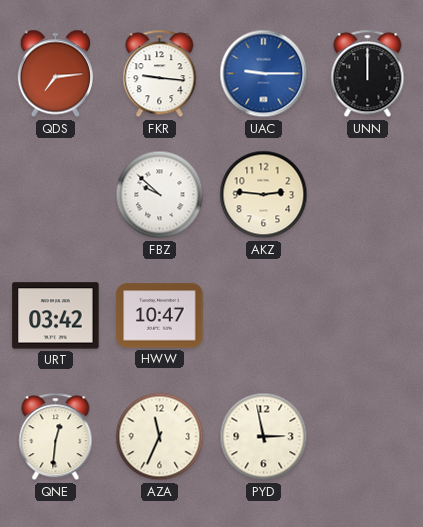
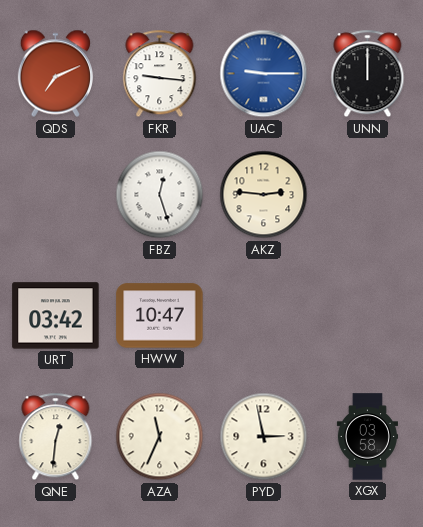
QDS: 7:14 -> 7:11 (55, 74)
FBZ: 9:52 -> 12:27 (160, 195)
XGX: none -> 03:58 (367, 437)
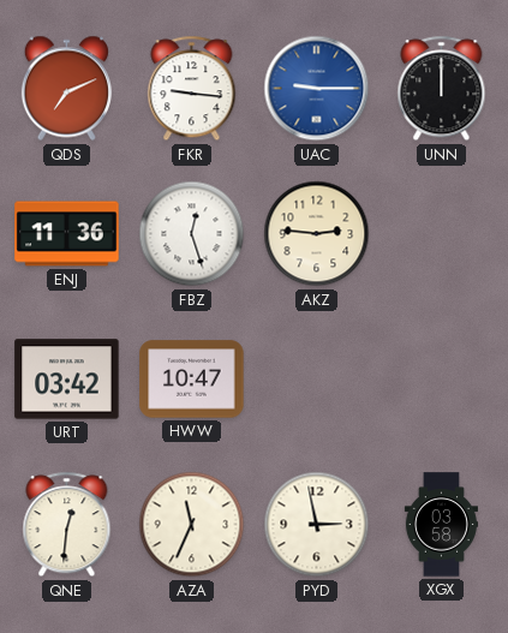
ENJ: none -> 11:36 (67, 234)
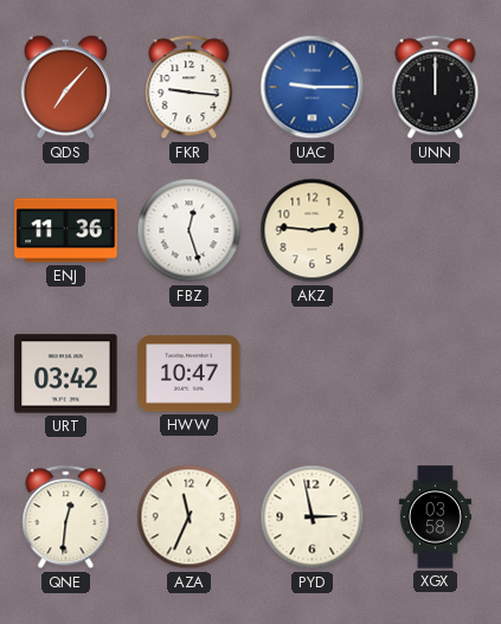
QDS: 7:11 -> 7:07 (65, 88)
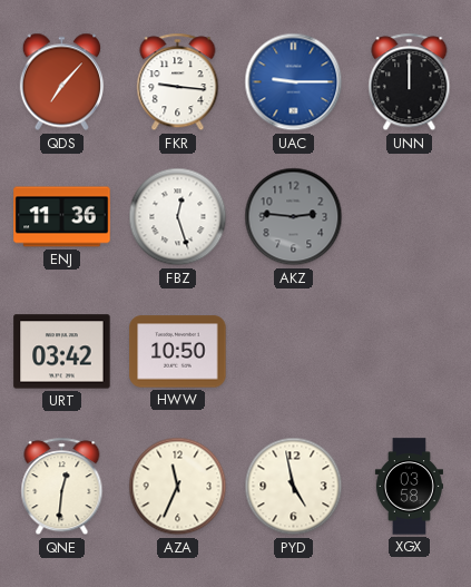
AKZ dial: cream -> grey (294, 217)
HWW: 10:47 -> 10:50 (178, 352)
PYD: 2:58 -> 4:58 (294, 487)
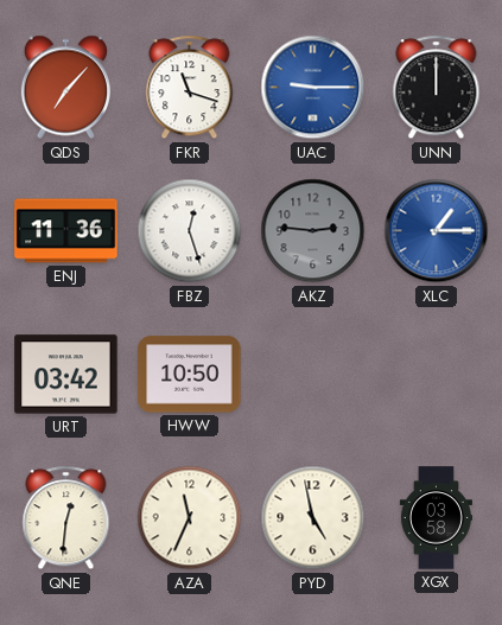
FKR: 9:16 -> 11:18 (190, 88)
XLC: none -> 1:15 (437, 231)
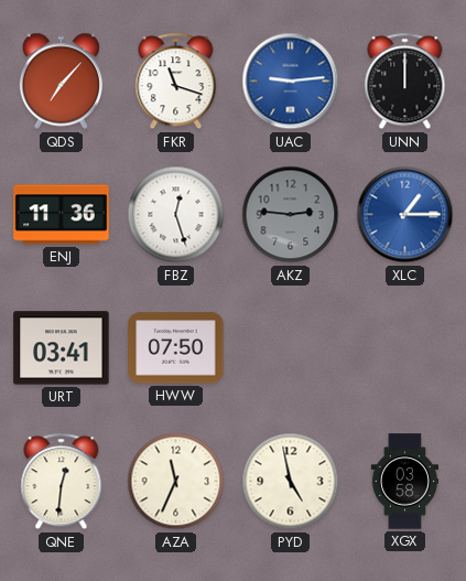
UAC: 9:15 -> 9:14 (291, 82)
URT: 03:42 -> 03:41 (62, 348)
HWW: 10:50 -> 07:50 (176, 348)
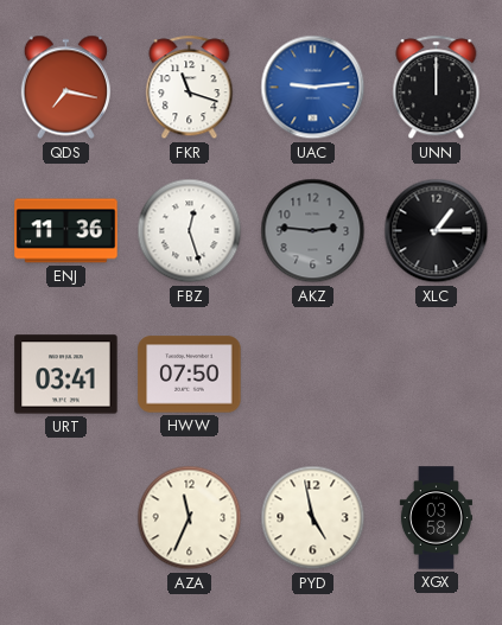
QDS: 7:07 -> 7:17 (65, 88)
XLC dial: blue -> black (437, 231)
QNE: 12:31 -> none (62, 482)
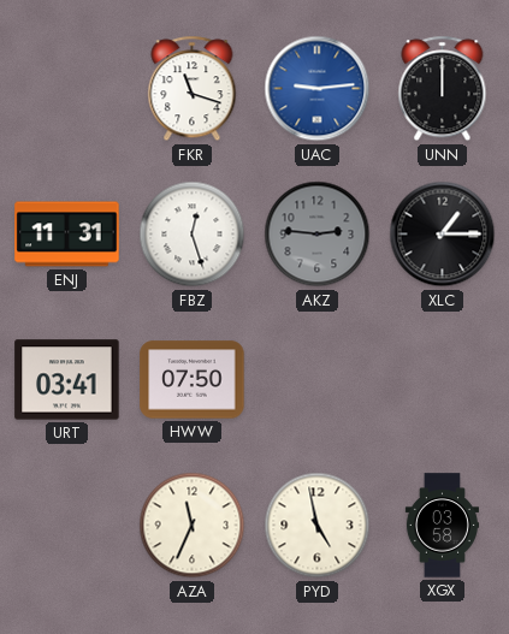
QDS: 7:17 -> none (65, 88)
ENJ: 11:36 -> 11:31 (67, 235)
